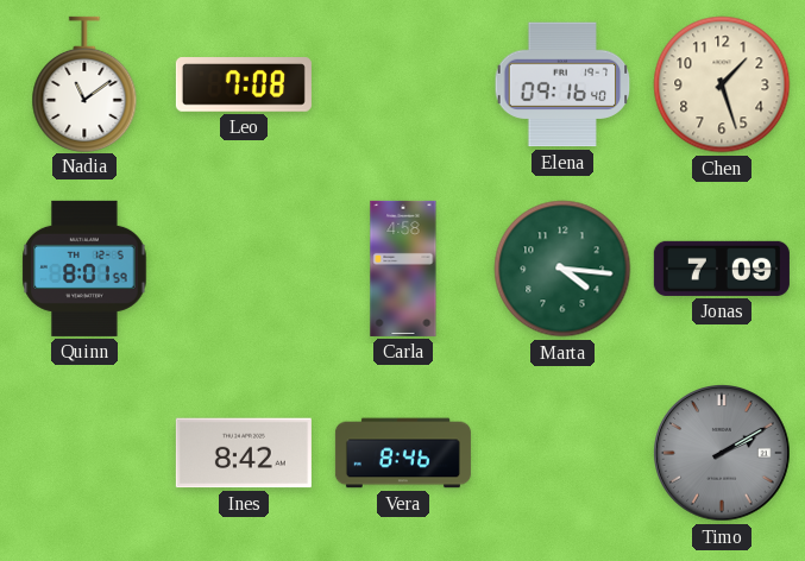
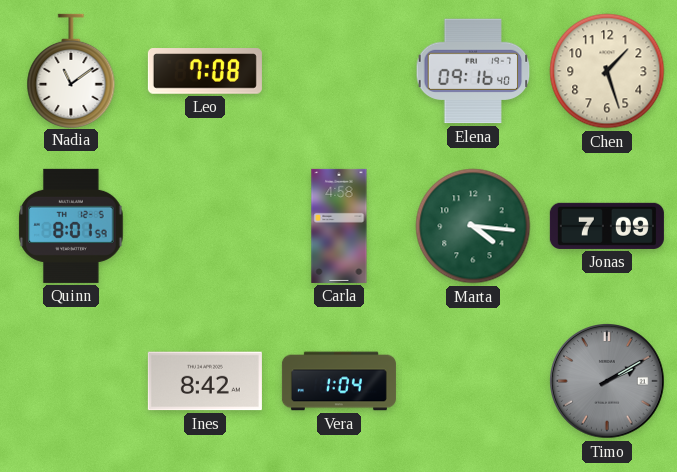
Vera: 8:46 -> 1:04 (339, 381)
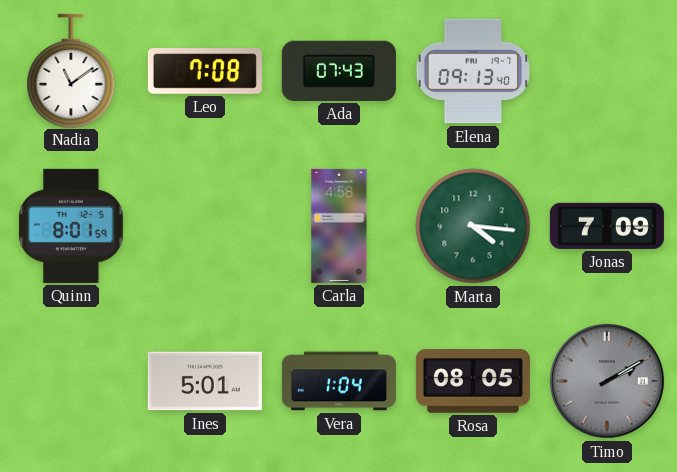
Ada: none -> 07:43 (339, 71)
Elena: 09:16 -> 09:13 (473, 71)
Chen: 1:27 -> none (607, 71)
Ines: 8:42 -> 5:01 (205, 381)
Rosa: none -> 08:05 (473, 381)
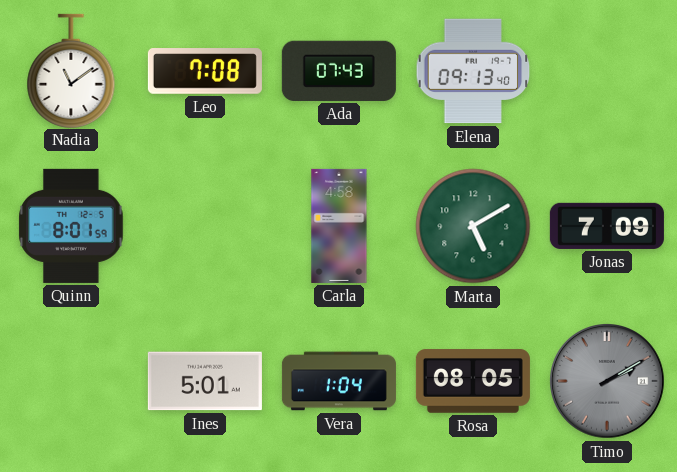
Marta: 4:16 -> 5:10 (473, 226)
